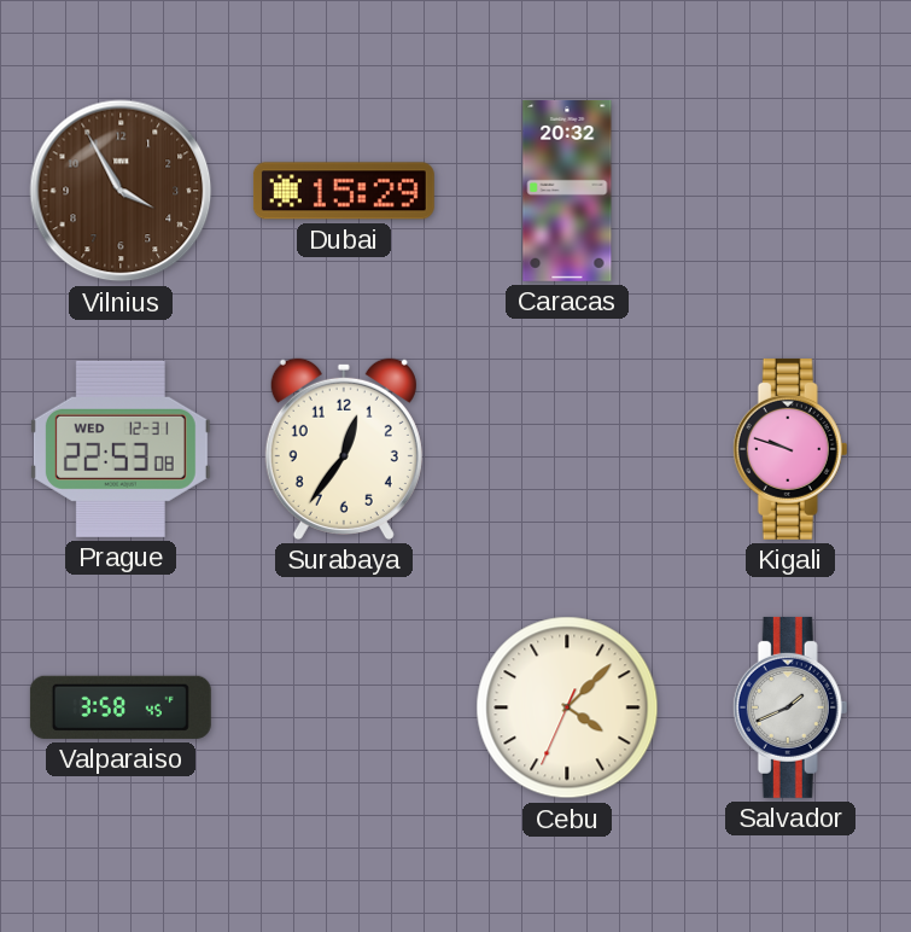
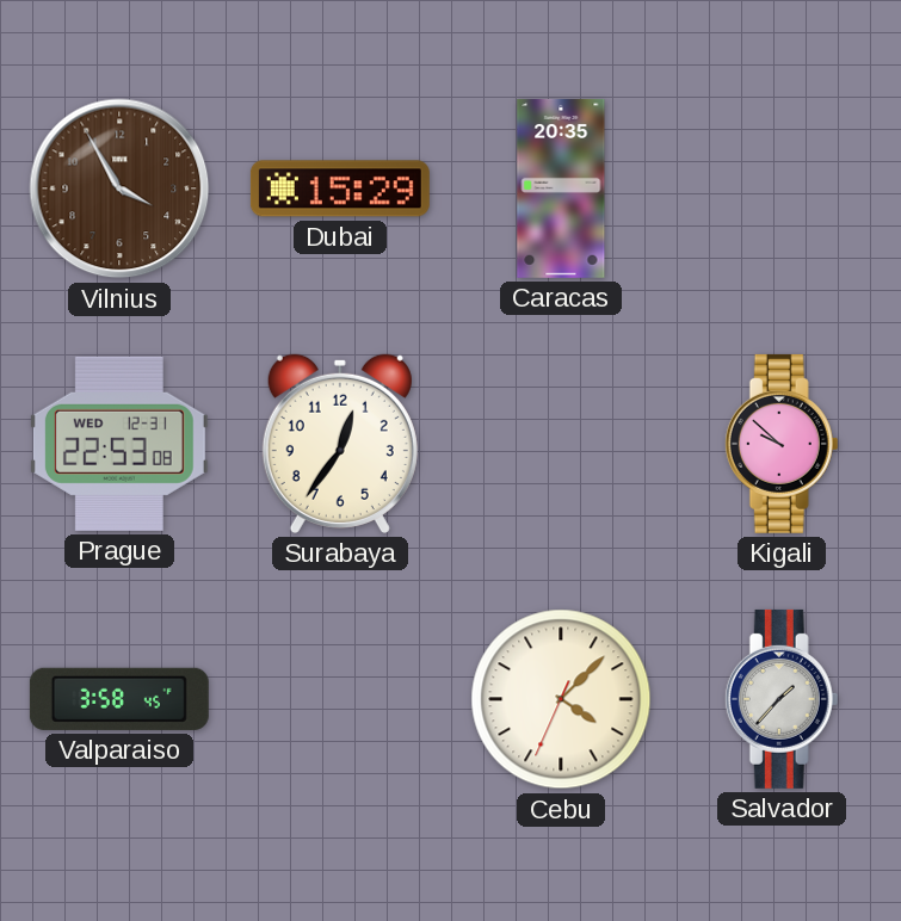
Caracas: 20:32 -> 20:35 (561, 188)
Kigali: 9:48 -> 9:52 (782, 444)
Salvador: 1:41 -> 1:37 (782, 699)
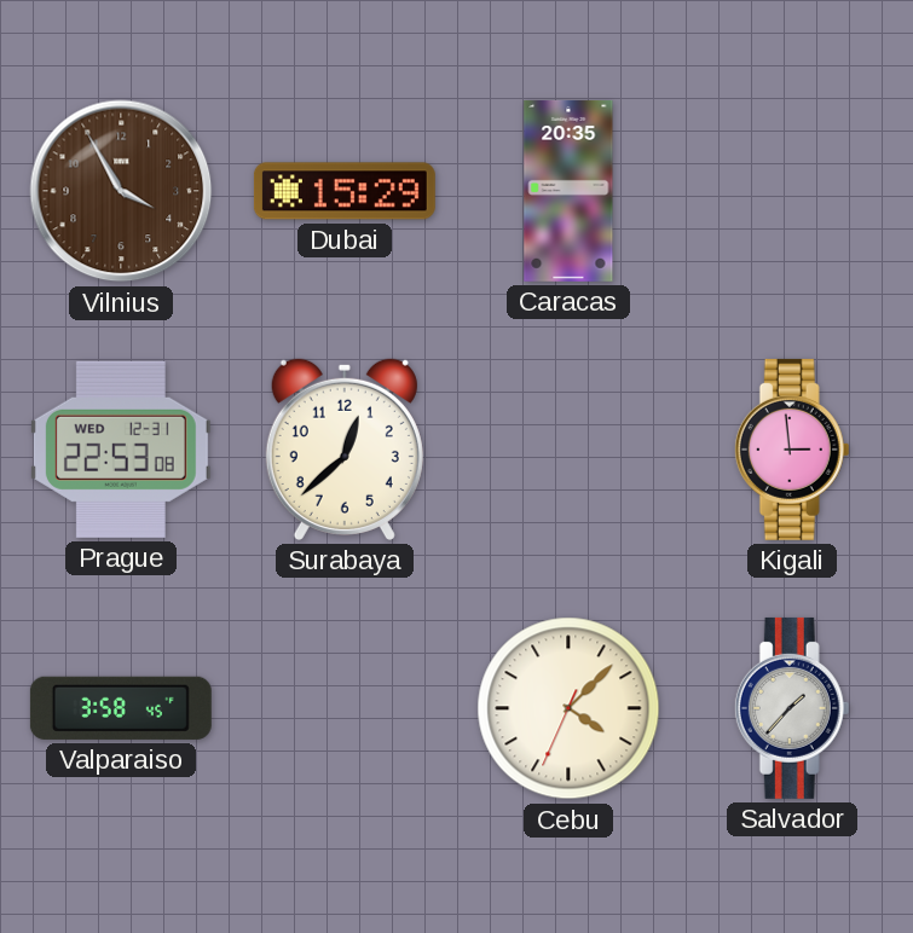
Surabaya: 12:36 -> 12:38 (345, 450)
Kigali: 9:52 -> 2:59 (792, 450)
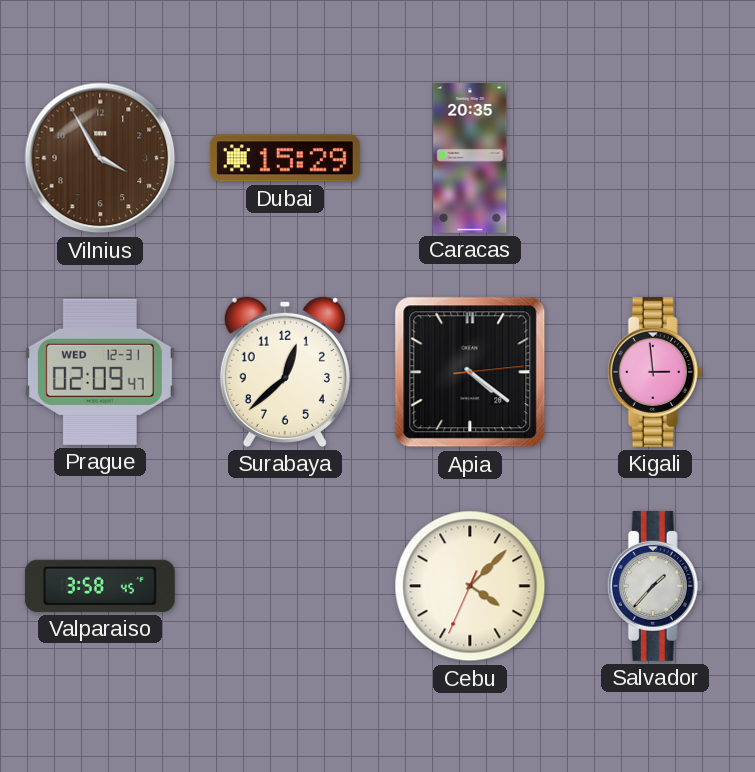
Prague: 22:53 -> 02:09 (100, 372)
Apia: none -> 4:21 (470, 372)
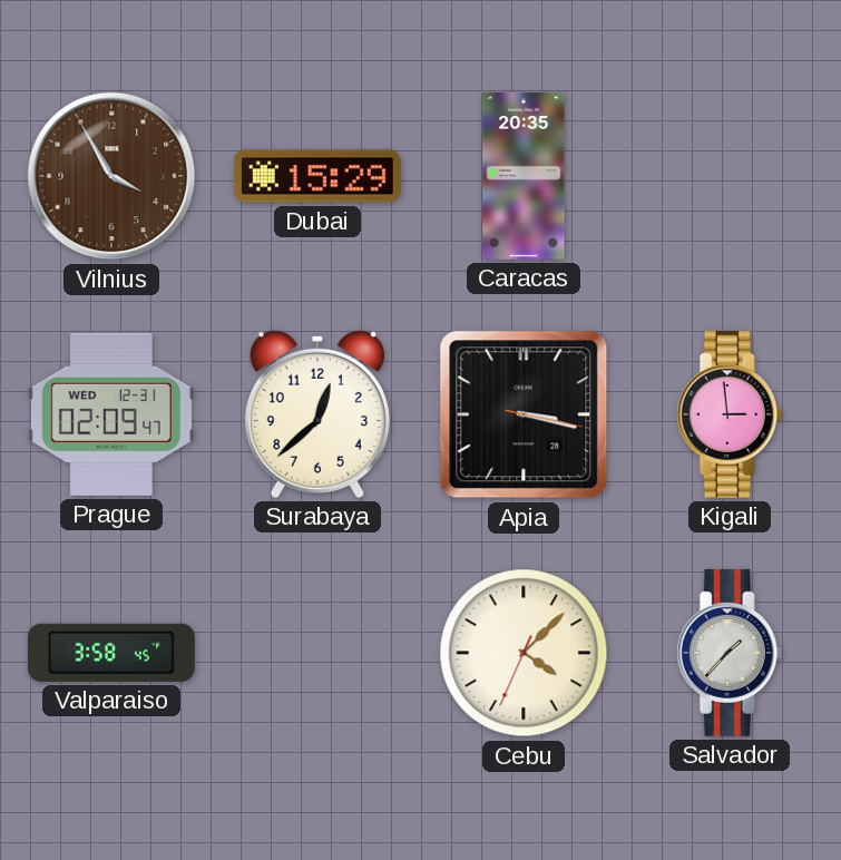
Apia: 4:21 -> 3:17 (524, 414)
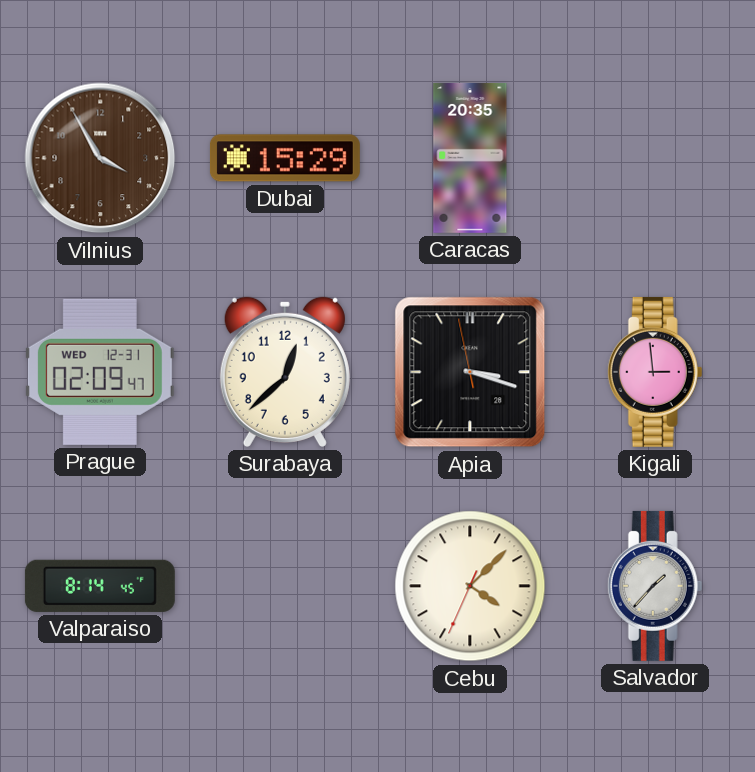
Apia: 3:17:17 -> 3:17:58 (470, 372)
Valparaiso: 3:58 -> 8:14 (100, 586)
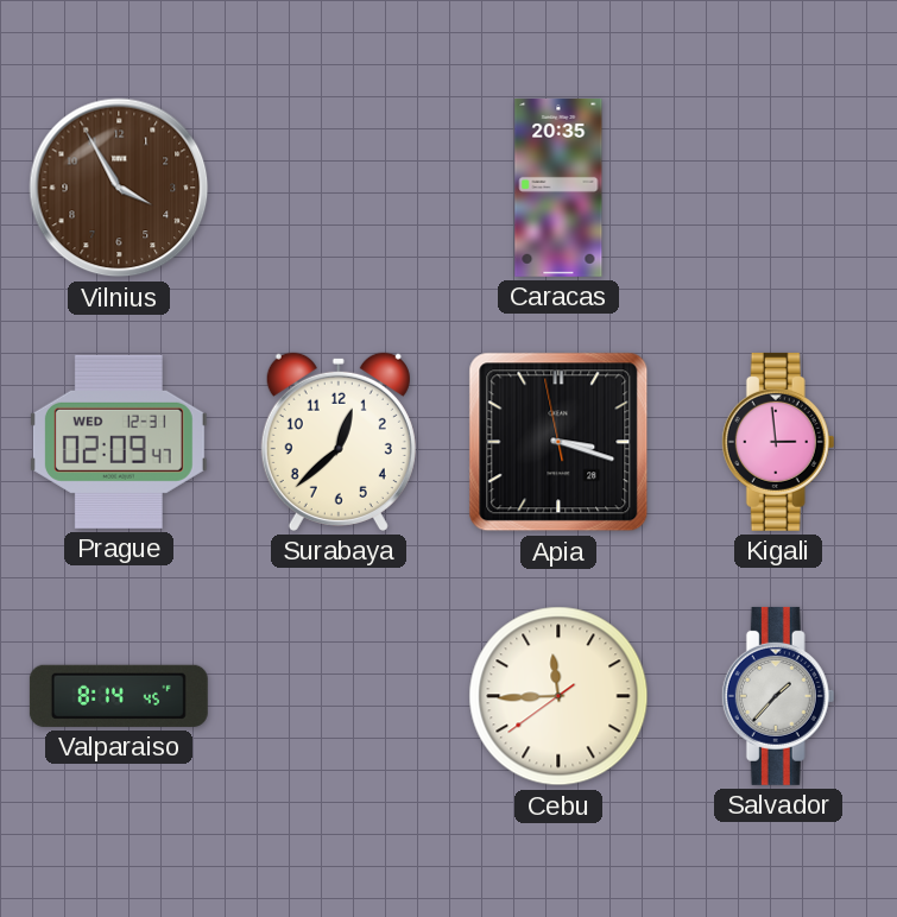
Dubai: 15:29 -> none (285, 158)
Cebu: 4:07 -> 11:44 (558, 696)
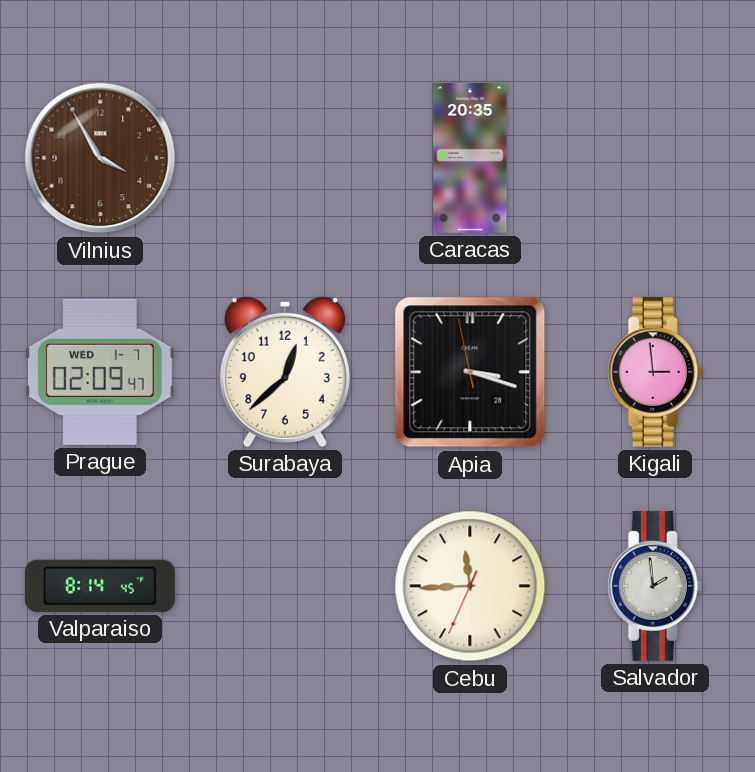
Prague date: WED 12-31 -> WED 1-7 (100, 372)
Cebu: 11:44:39 -> 11:44:34 (470, 586)
Salvador: 1:37 -> 1:59 (655, 586)
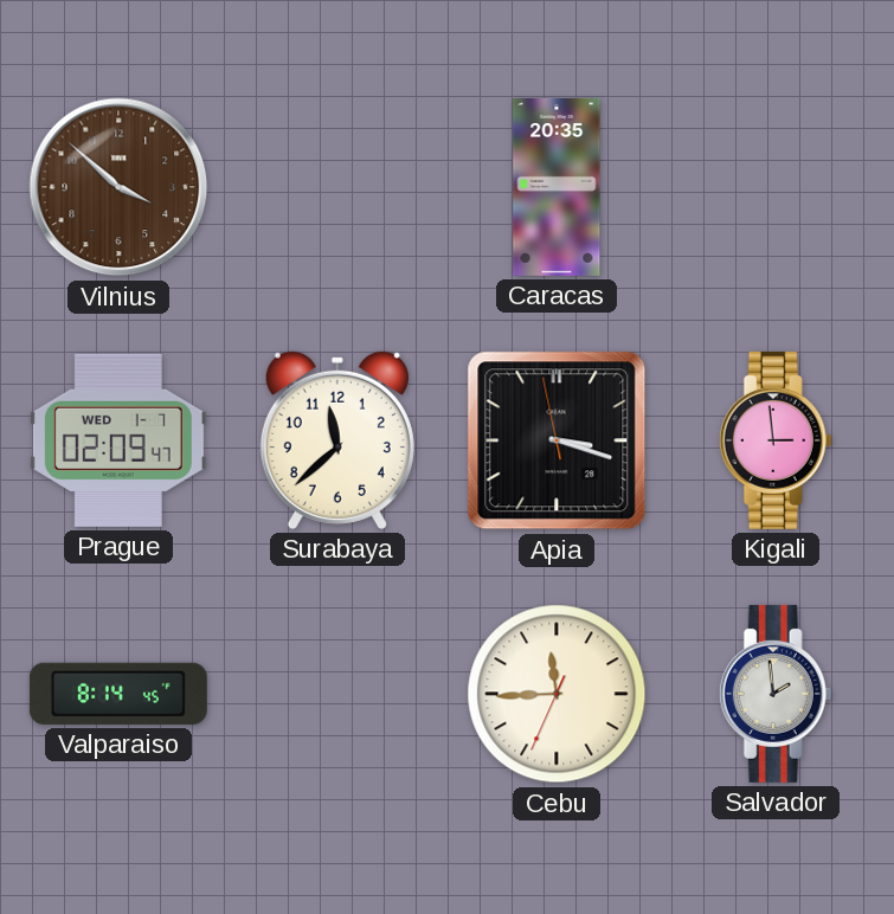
Vilnius: 3:55 -> 3:52 (118, 187)
Surabaya: 12:38 -> 11:38 (337, 440)
